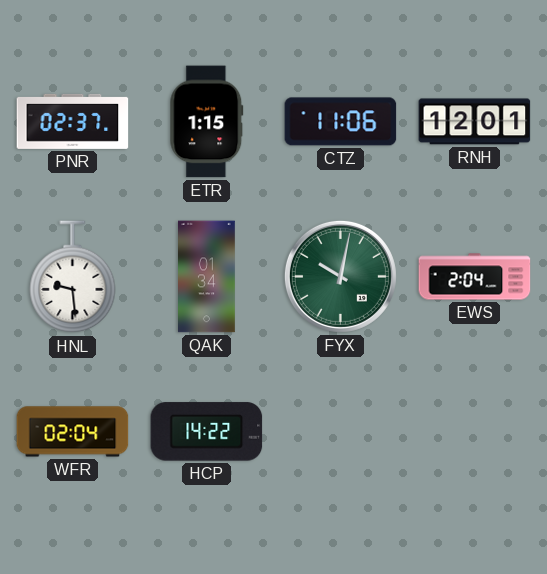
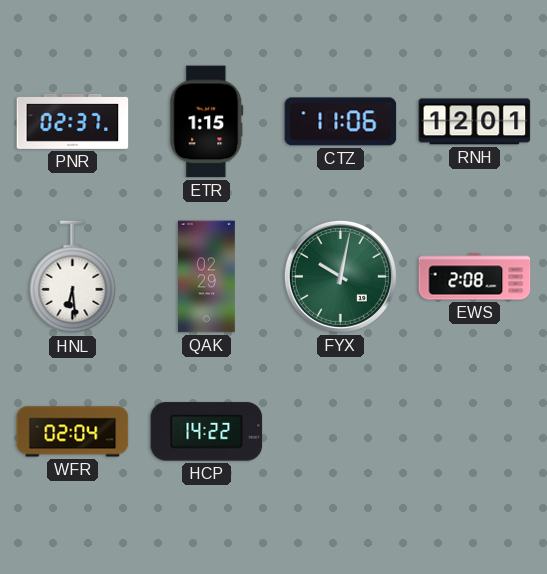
HNL: 9:29 -> 6:29 (73, 277)
QAK: 01:34 -> 02:29 (207, 277)
EWS: 2:04 -> 2:08 (475, 277)
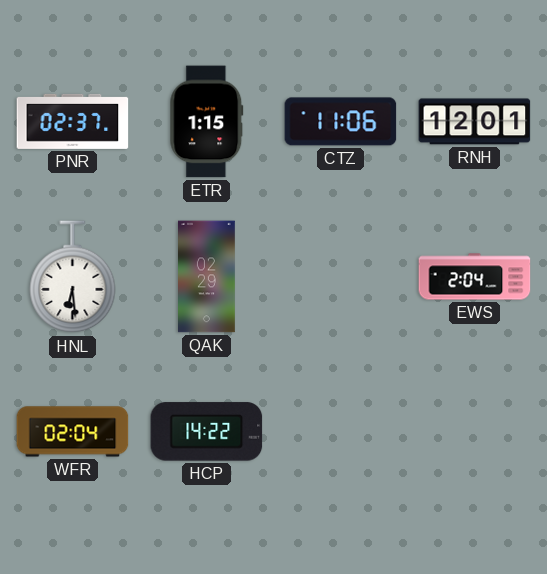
FYX: 10:02 -> none (340, 276)
EWS: 2:08 -> 2:04 (475, 277)
